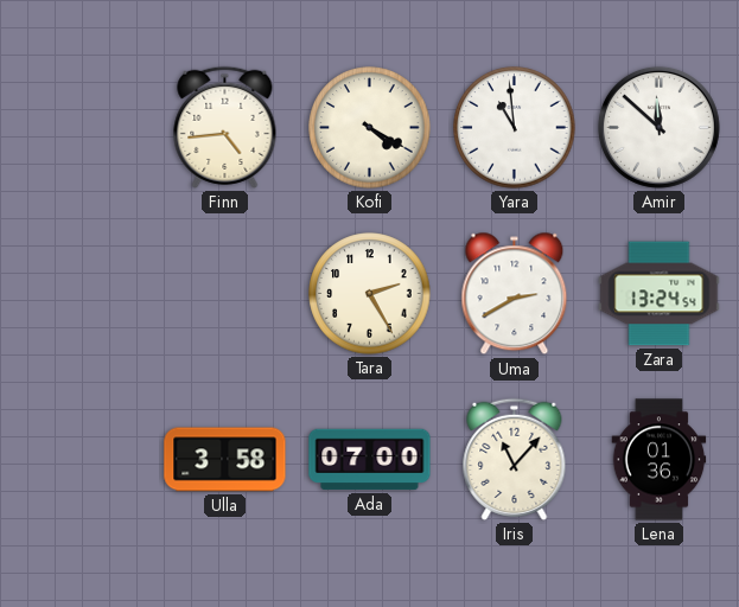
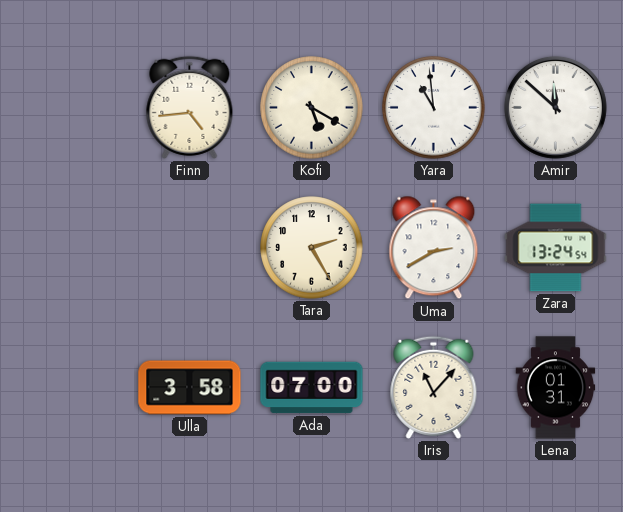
Kofi: 4:20 -> 5:20 (312, 108)
Lena: 01:36 -> 01:31 (556, 388)
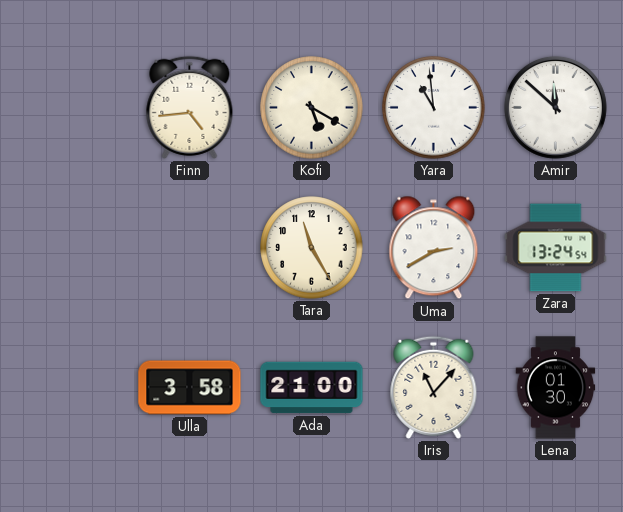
Tara: 2:25 -> 11:25 (312, 248)
Ada: 07:00 -> 21:00 (312, 388)
Lena: 01:31 -> 01:30 (556, 388)
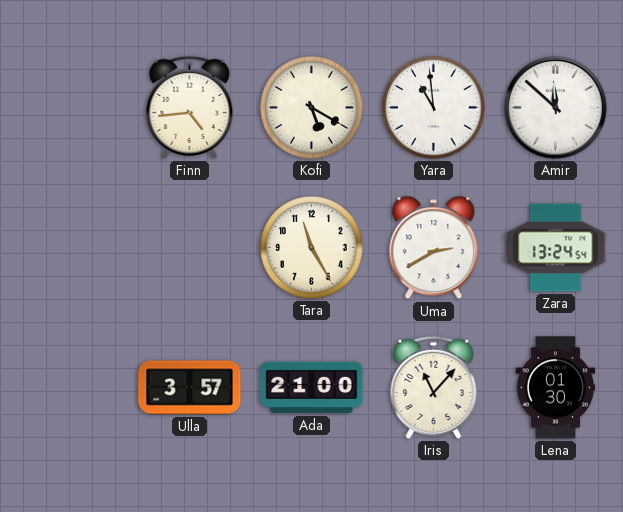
Ulla: 3:58 -> 3:57 (190, 388)
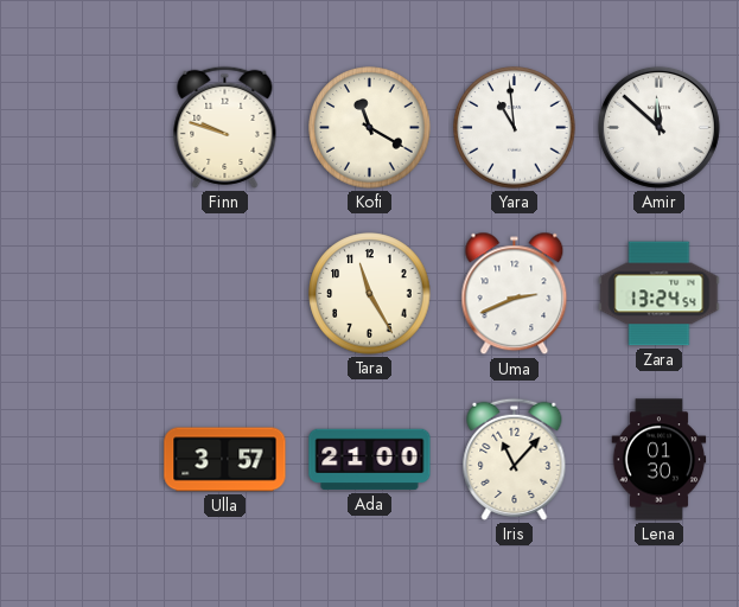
Finn: 4:44 -> 9:48 (225, 127)
Kofi: 5:20 -> 11:20 (370, 128)
Uma: 2:40 -> 2:41 (515, 294)
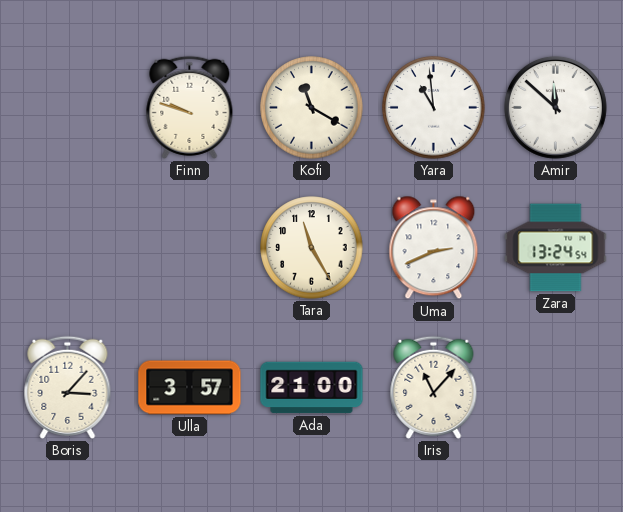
Boris: none -> 3:07 (68, 387)
Lena: 01:30 -> none (660, 460)
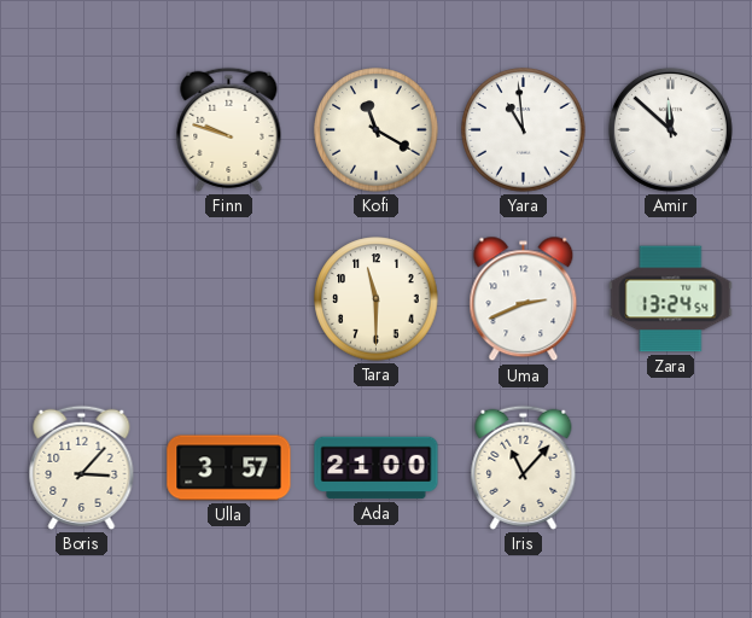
Tara: 11:25 -> 11:30 (377, 299)
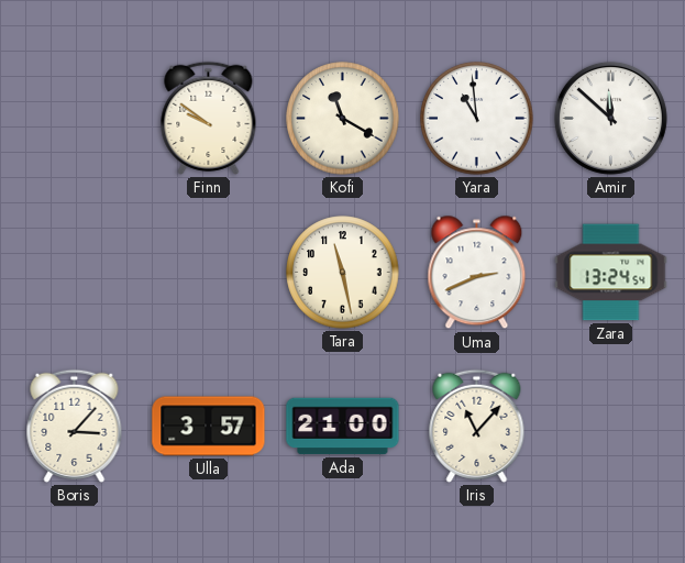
Finn: 9:48 -> 9:51 (209, 118)
Tara: 11:30 -> 11:28 (343, 273)
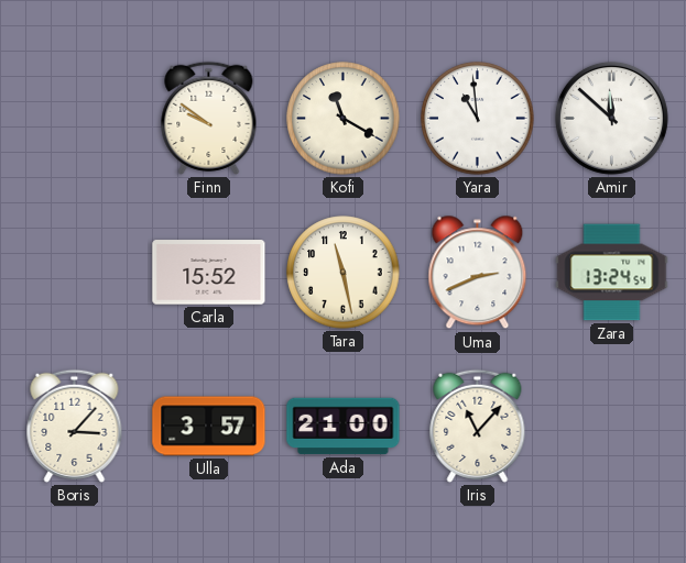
Carla: none -> 15:52 (209, 273)
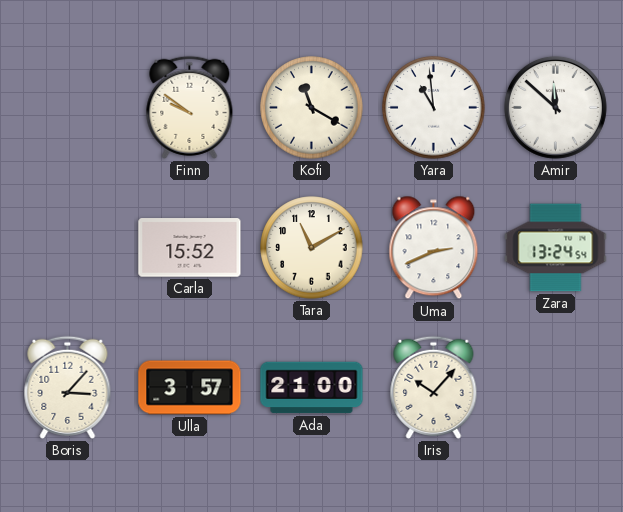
Tara: 11:28 -> 11:10 (312, 248)
Iris: 11:07 -> 10:07 (434, 387)
